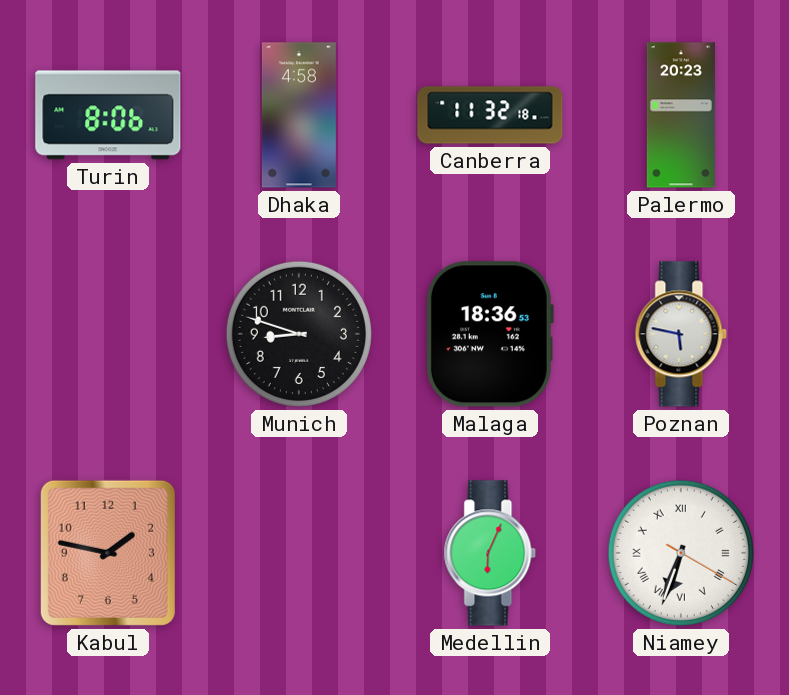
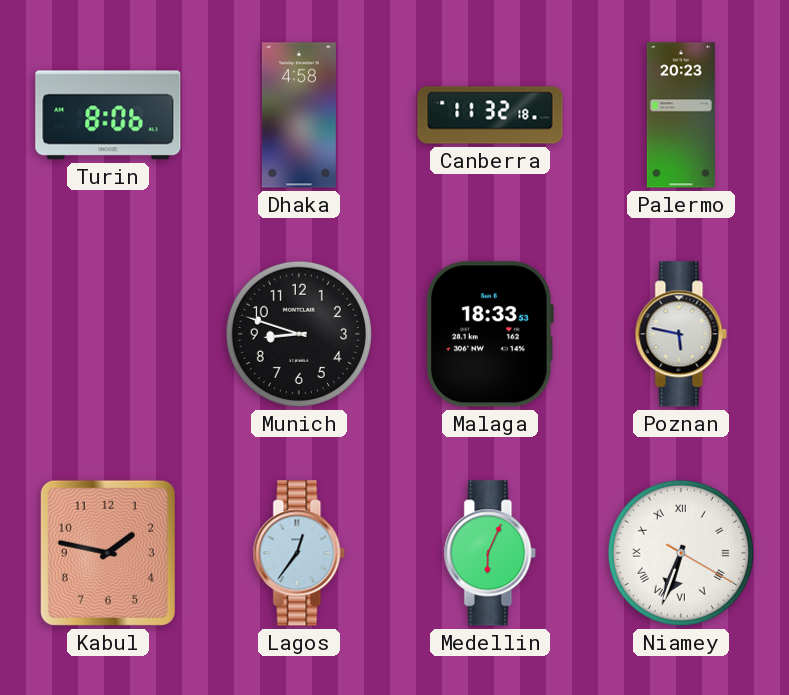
Malaga: 18:36 -> 18:33 (489, 334)
Lagos: none -> 12:36 (299, 553)
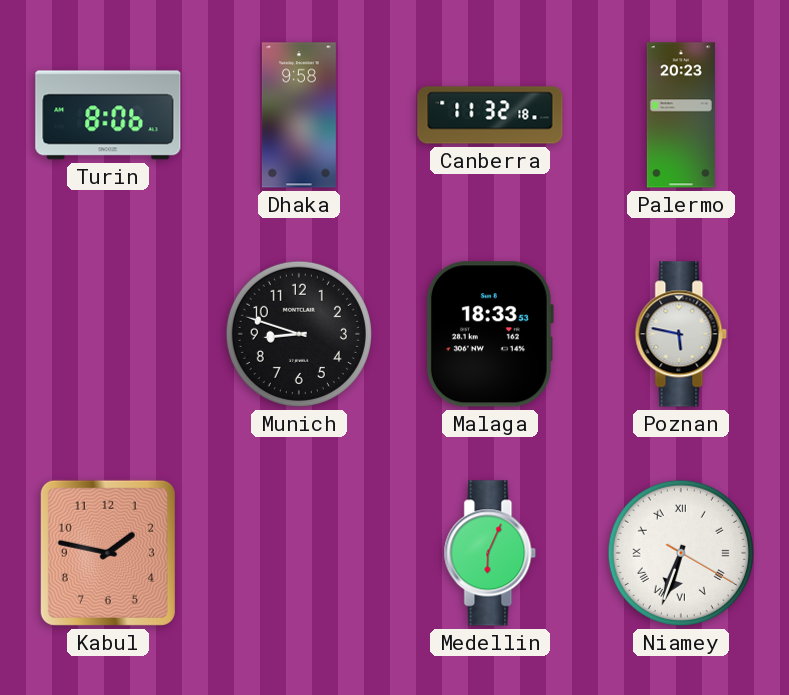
Dhaka: 4:58 -> 9:58 (299, 115)
Lagos: 12:36 -> none (299, 553)
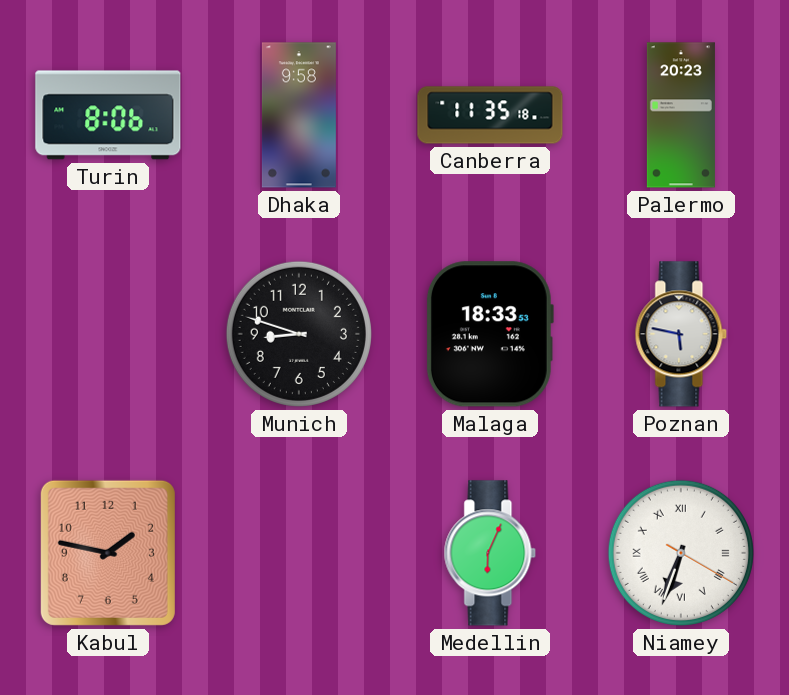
Canberra: 11:32 -> 11:35 (490, 115)
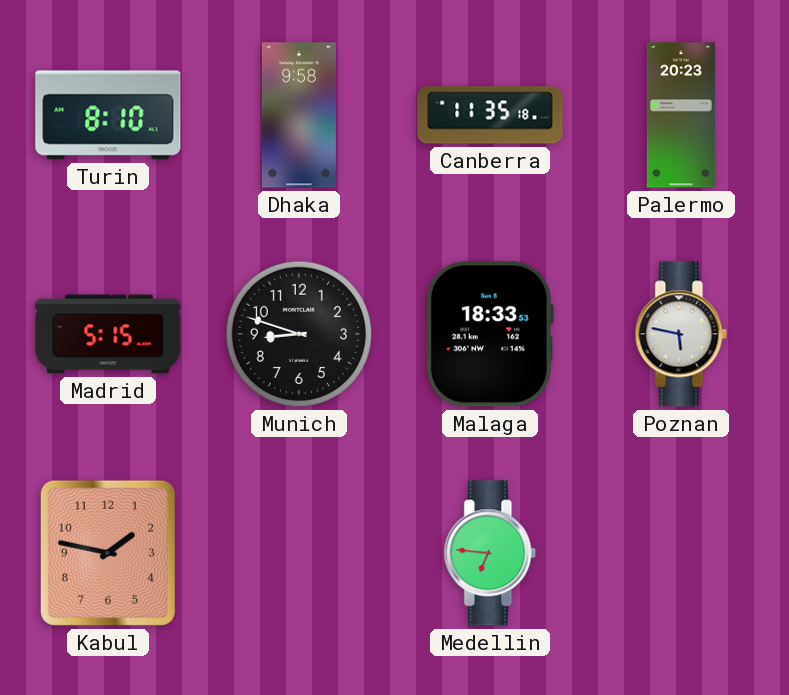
Turin: 8:06 -> 8:10 (108, 115)
Madrid: none -> 5:15 (108, 334)
Medellin: 6:04 -> 6:46 (490, 553)
Niamey: 6:33 -> none (681, 553)
